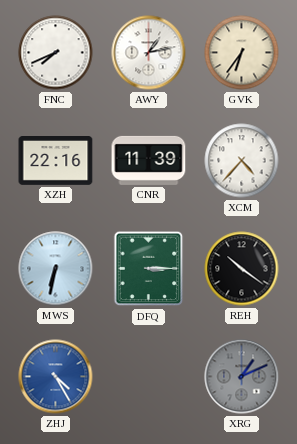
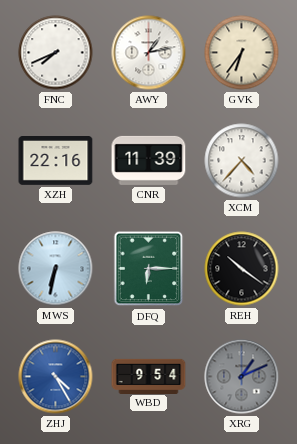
DFQ: 3:15 -> 6:15 (149, 269)
WBD: none -> 9:54 (149, 376)
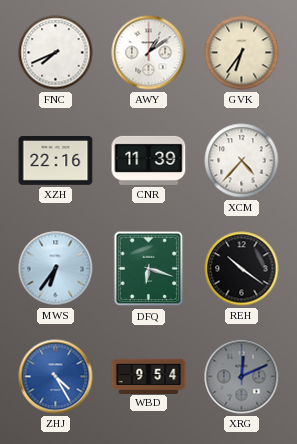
AWY: 1:13 -> 1:09 (149, 53)
MWS: 6:32 -> 6:36 (56, 269)
DFQ: 6:15 -> 6:18 (149, 269)
XRG: 1:11 -> 12:11 (242, 377)
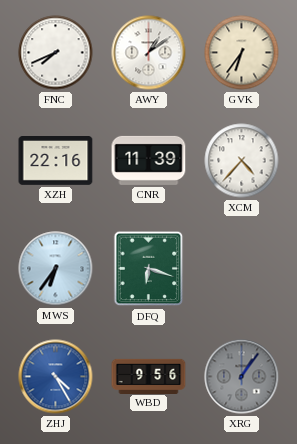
REH: 10:21 -> none (242, 269)
WBD: 9:54 -> 9:56 (149, 376)
XRG: 12:11 -> 1:06 (242, 377)
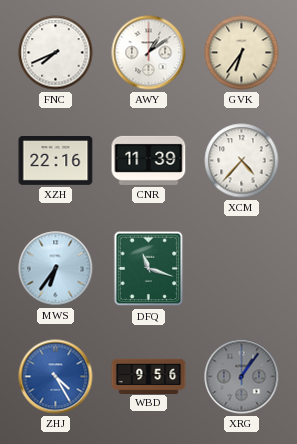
DFQ: 6:18 -> 11:18 (149, 269)
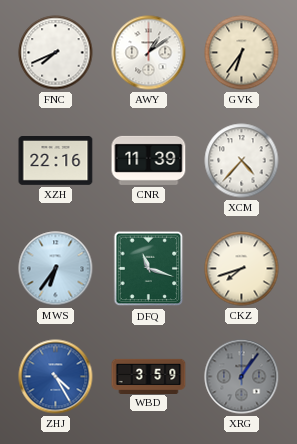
CKZ: none -> 7:42 (242, 269)
WBD: 9:56 -> 3:59 (149, 376)
